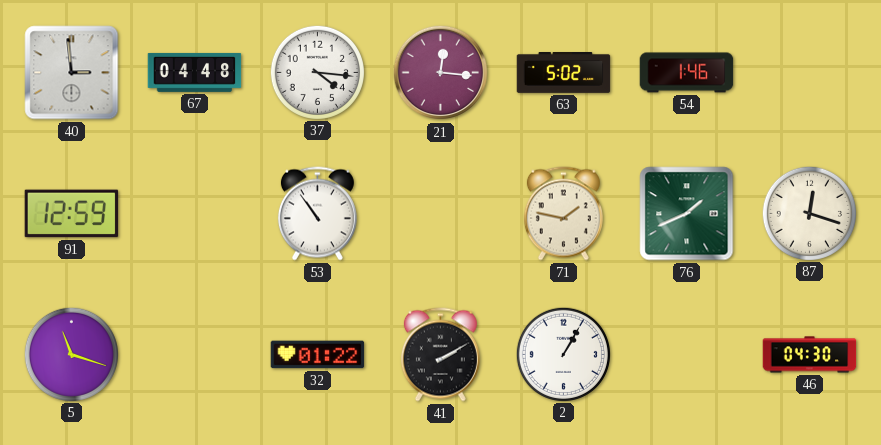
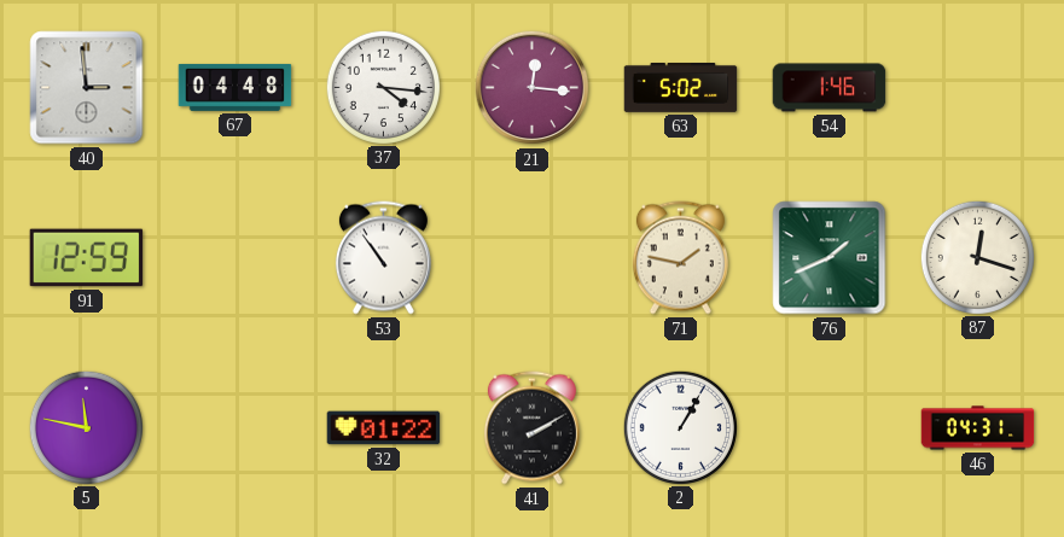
5: 11:18 -> 11:47 (86, 427)
46: 04:30 -> 04:31 (978, 428)
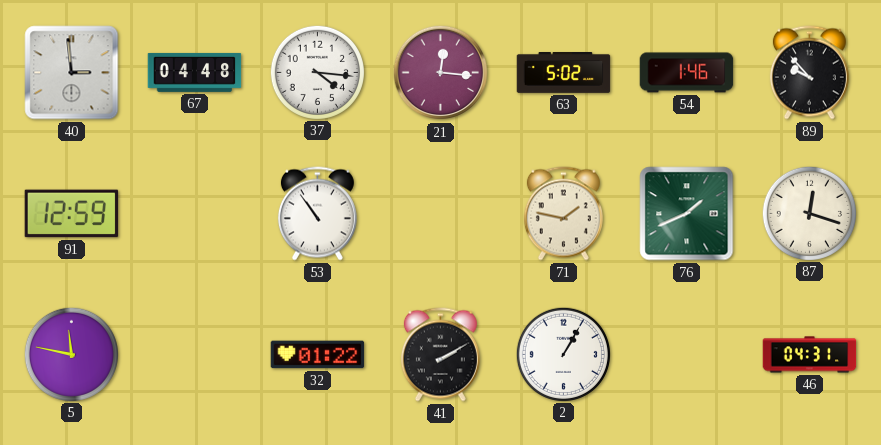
89: none -> 9:53 (809, 73)
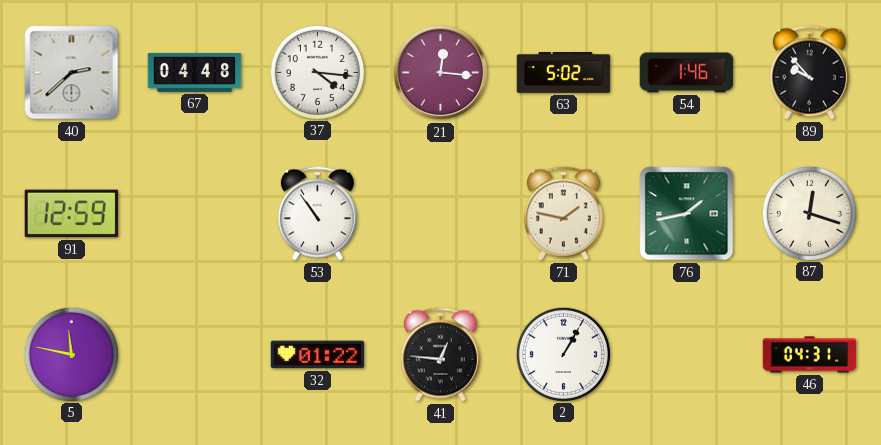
40: 2:59 -> 2:38 (72, 73)
76: 1:41 -> 1:43 (687, 214)
41: 2:10 -> 12:46 (440, 355)
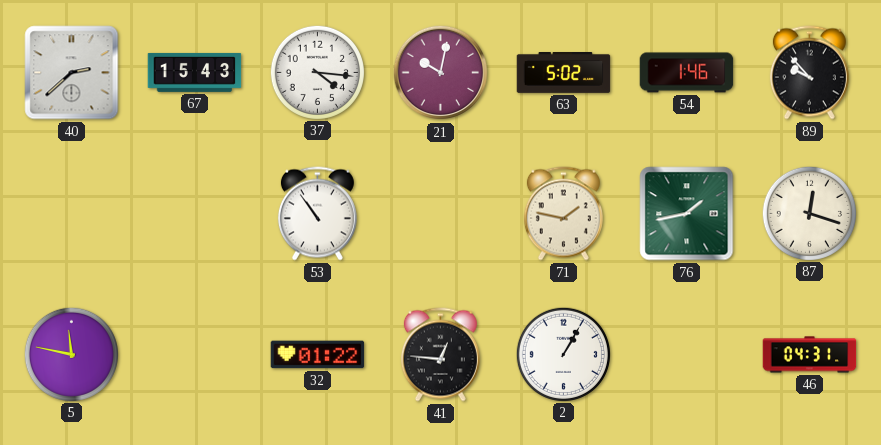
67: 04:48 -> 15:43 (195, 72)
21: 12:16 -> 10:02 (441, 73)
91: 12:59 -> none (72, 214)
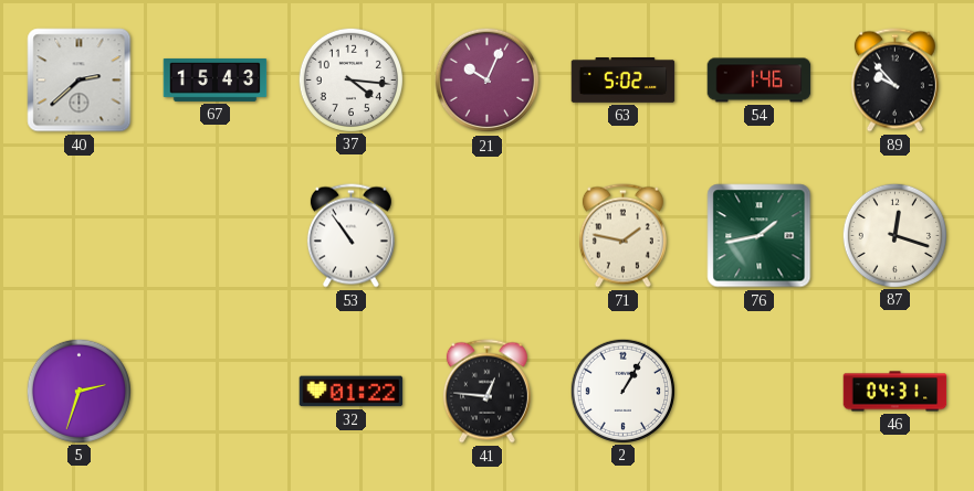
21: 10:02 -> 10:04 (488, 81)
5: 11:47 -> 2:33 (78, 391)
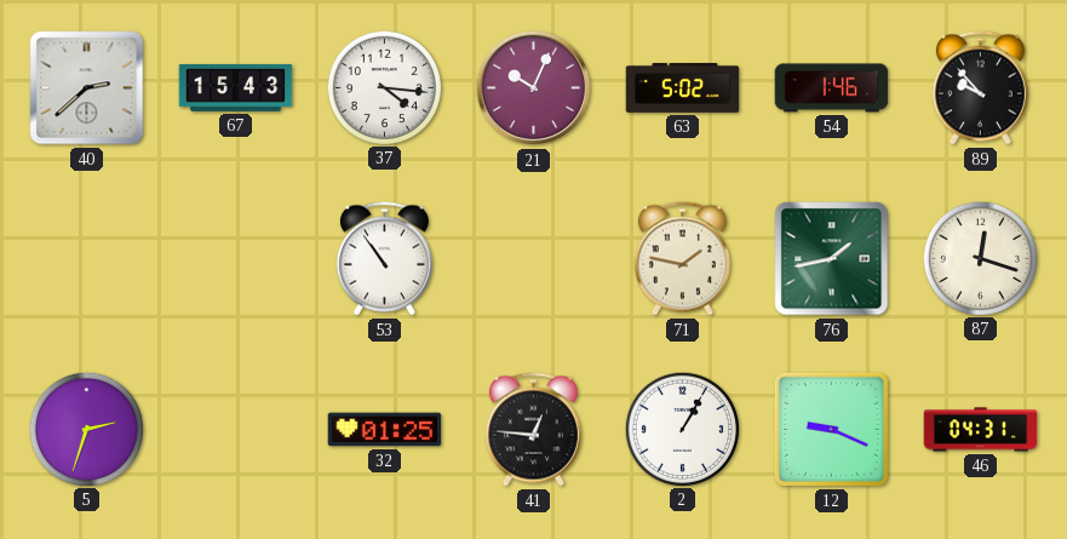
32: 01:22 -> 01:25 (385, 430)
12: none -> 9:19 (831, 429)
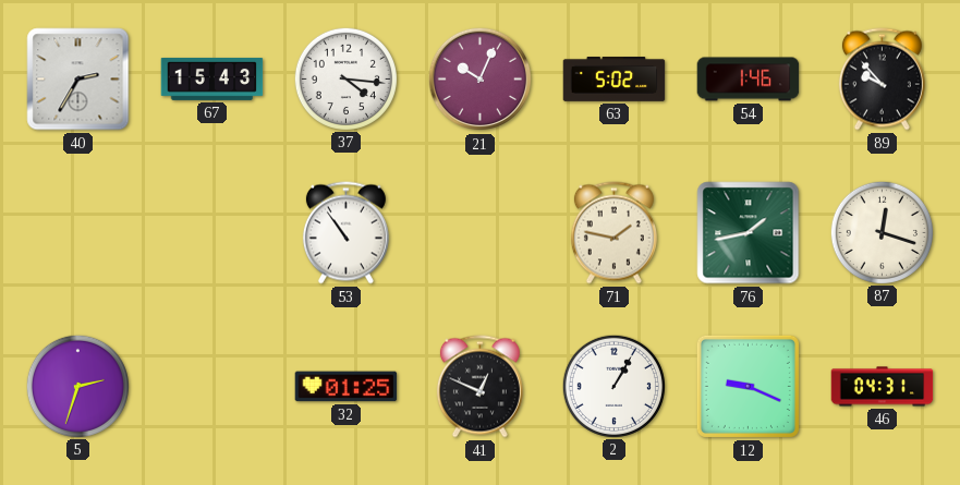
40: 2:38 -> 2:35 (78, 80)
41: 12:46 -> 12:49 (479, 387)
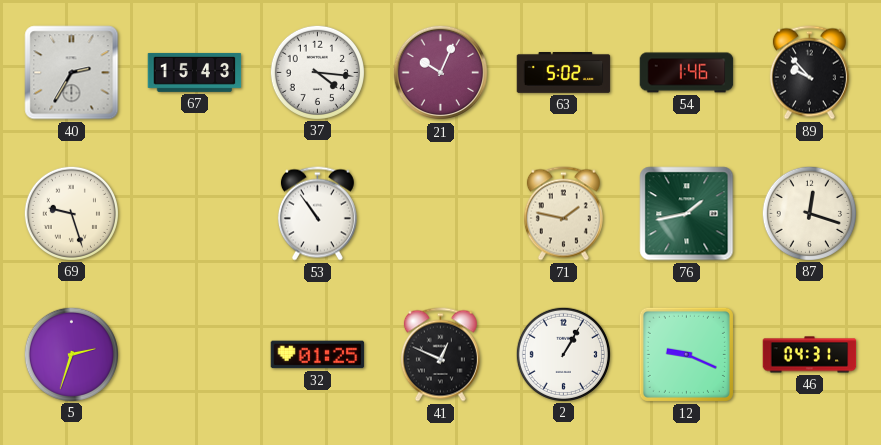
69: none -> 9:27 (71, 213)
